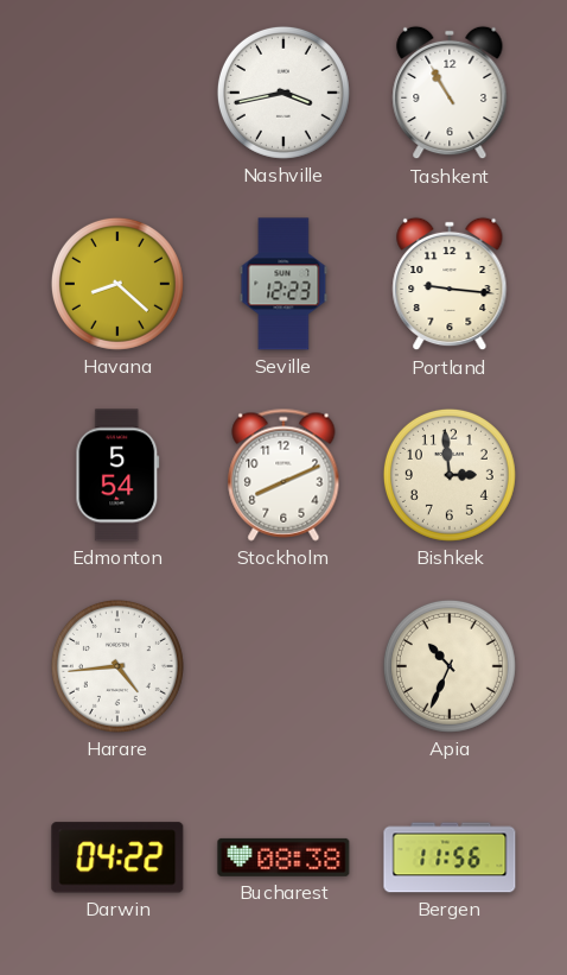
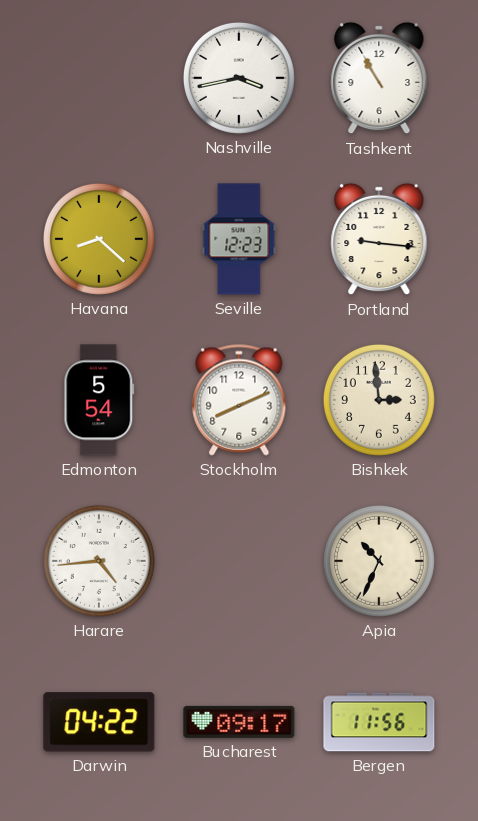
Bucharest: 08:38 -> 09:17 (239, 722)
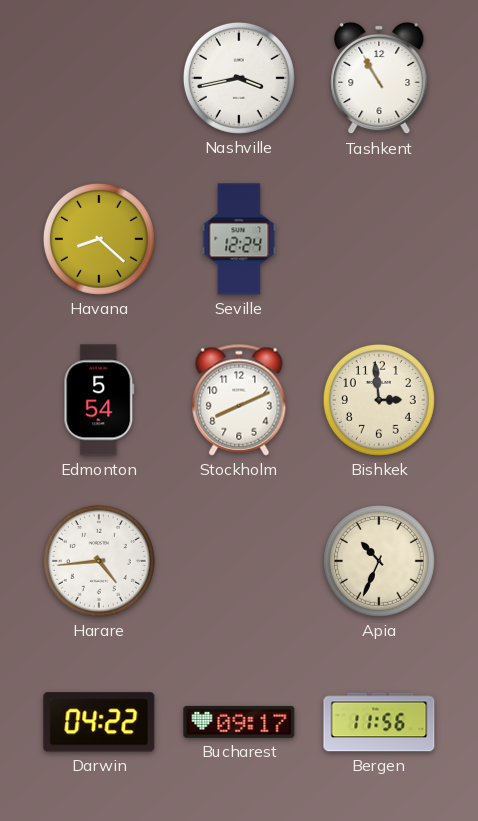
Seville: 12:23 -> 12:24 (239, 239)
Portland: 9:16 -> none (379, 239)
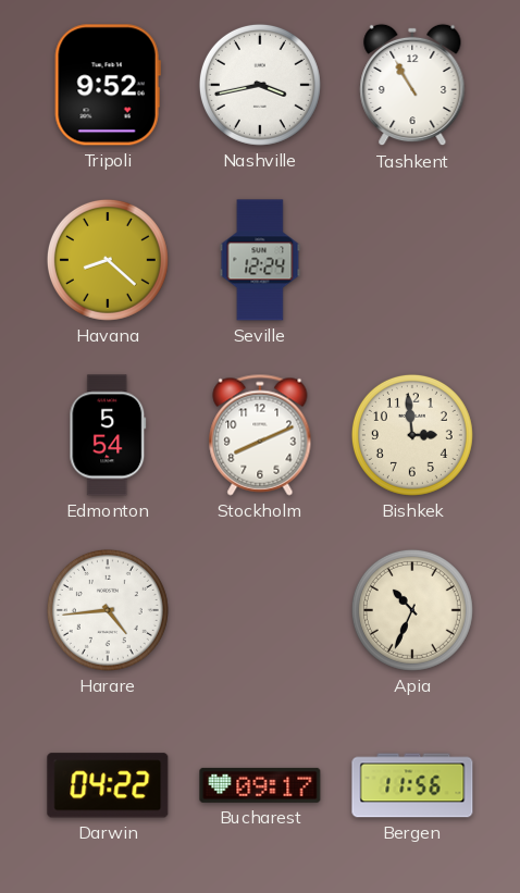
Tripoli: none -> 9:52 (108, 85)
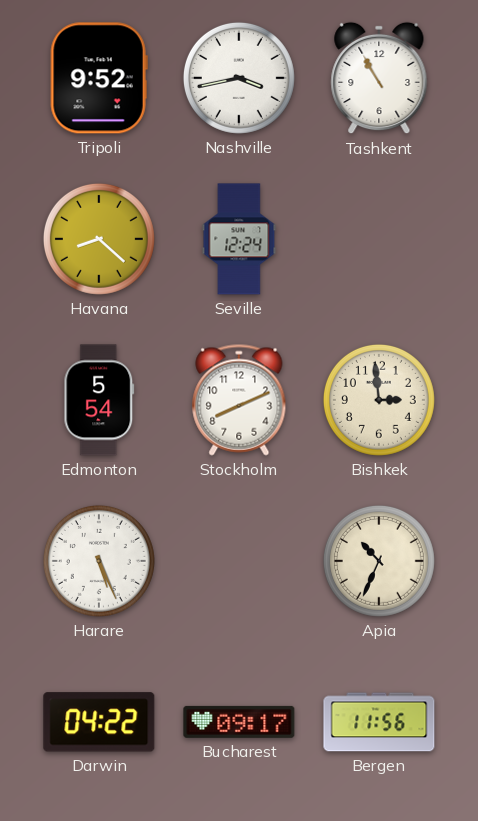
Harare: 4:44 -> 5:26 (99, 561)
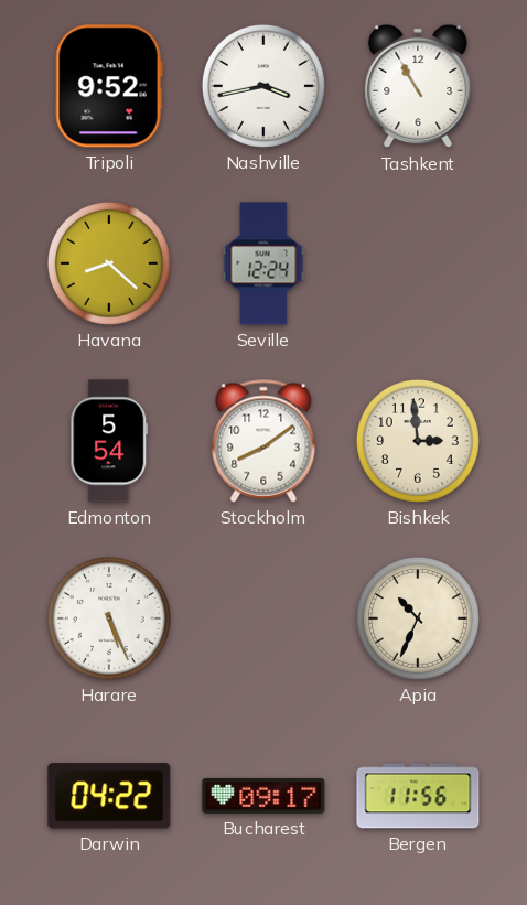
Stockholm: 8:11 -> 8:09 (263, 441)
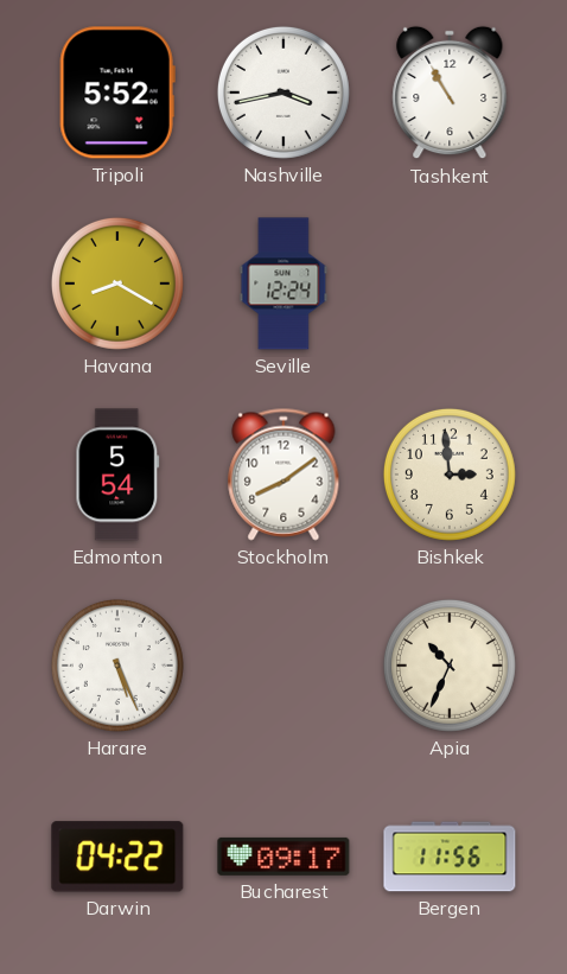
Tripoli: 9:52 -> 5:52 (117, 93)
Havana: 8:22 -> 8:20 (117, 284)
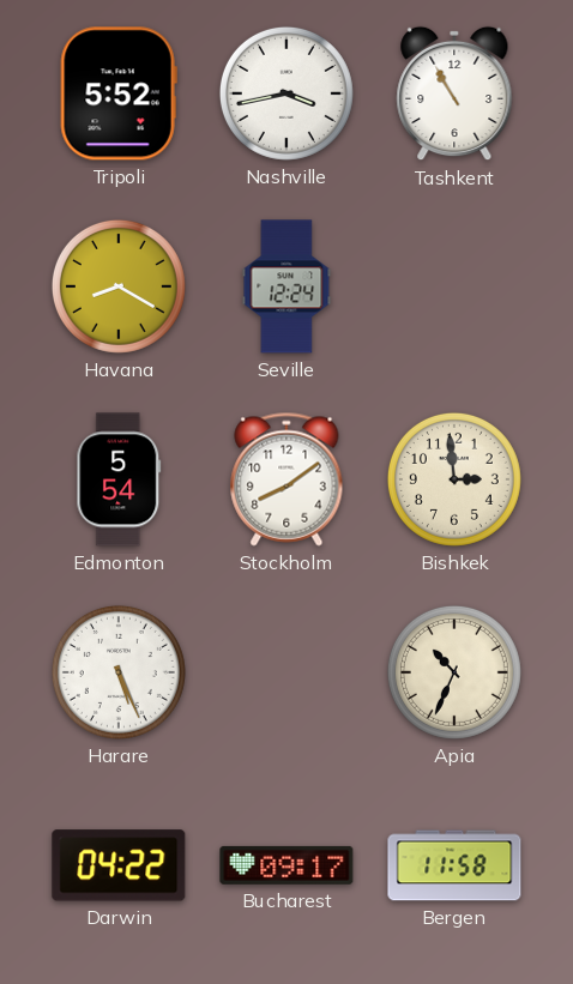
Bergen: 11:56 -> 11:58 (454, 865)
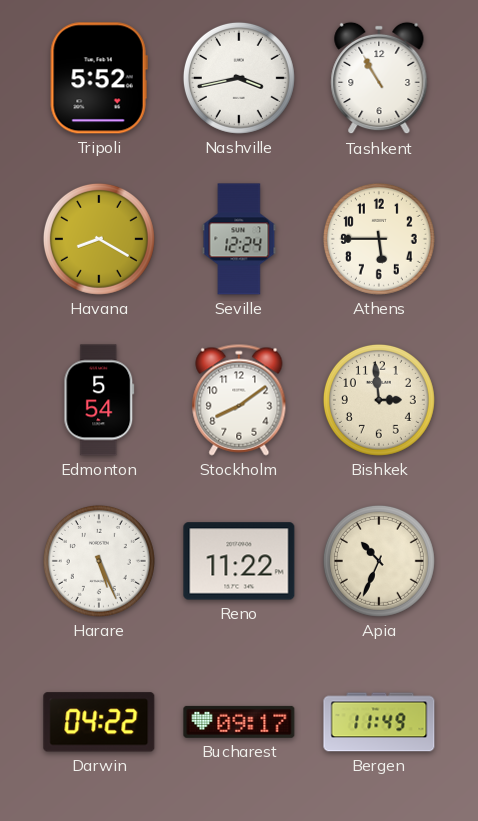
Athens: none -> 5:45 (379, 239)
Reno: none -> 11:22 (239, 561)
Bergen: 11:58 -> 11:49 (379, 722)
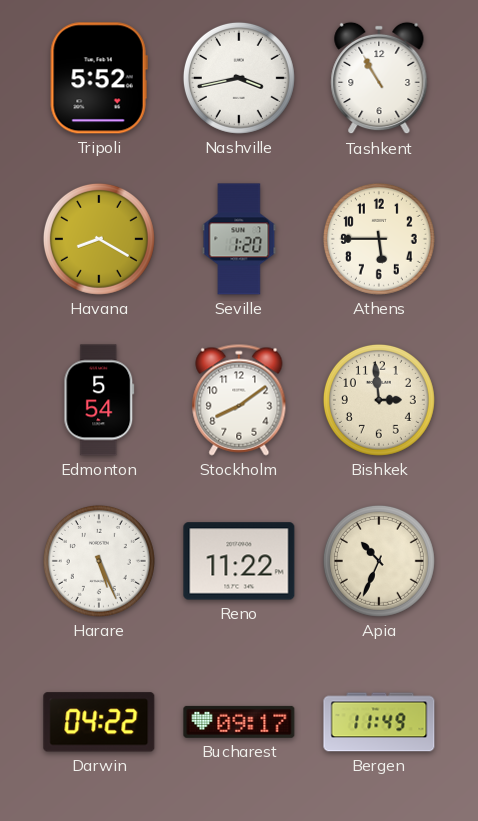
Seville: 12:24 -> 1:20 (239, 239)
